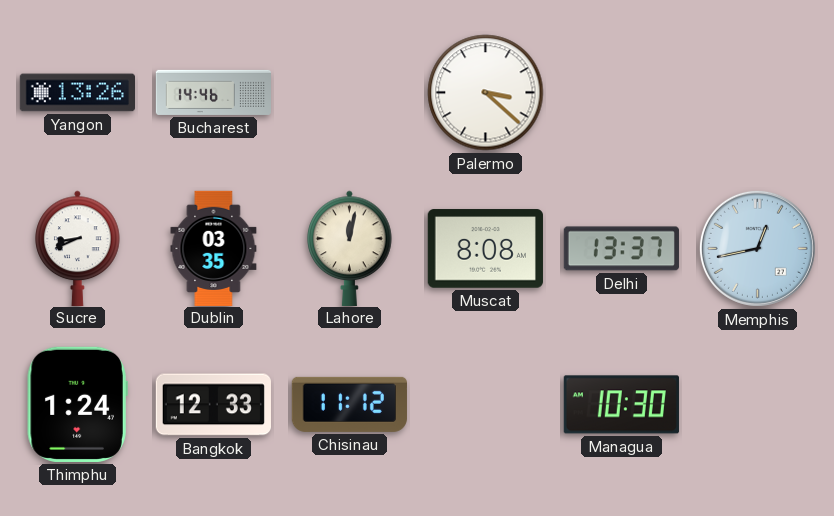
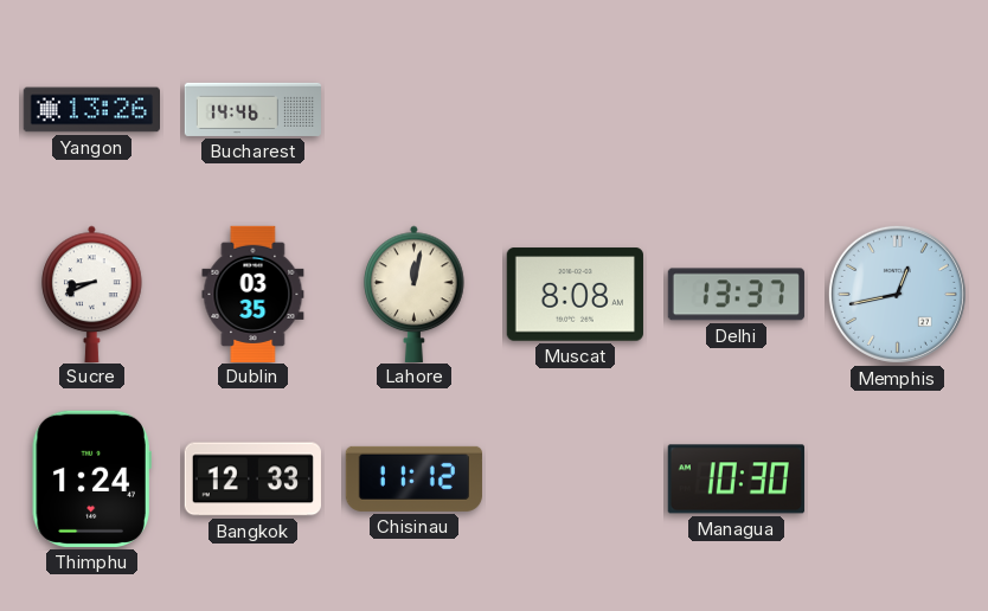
Palermo: 3:22 -> none (486, 93)
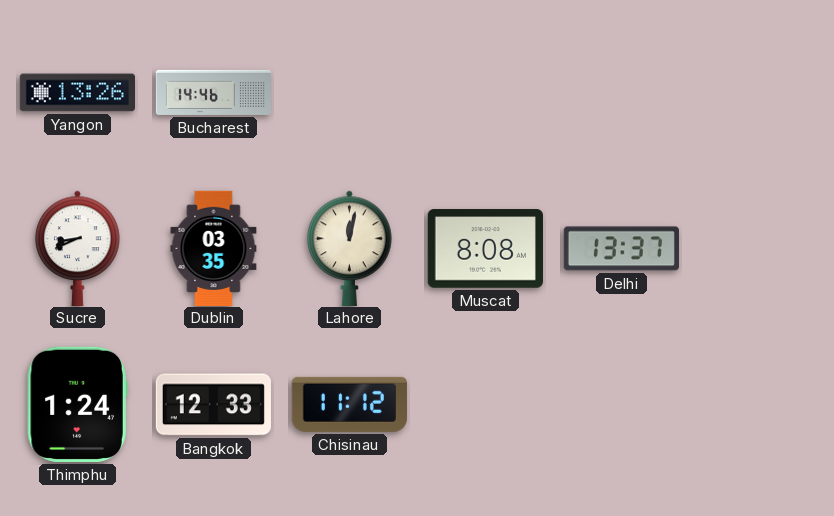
Memphis: 12:43 -> none (897, 294)
Managua: 10:30 -> none (736, 480)
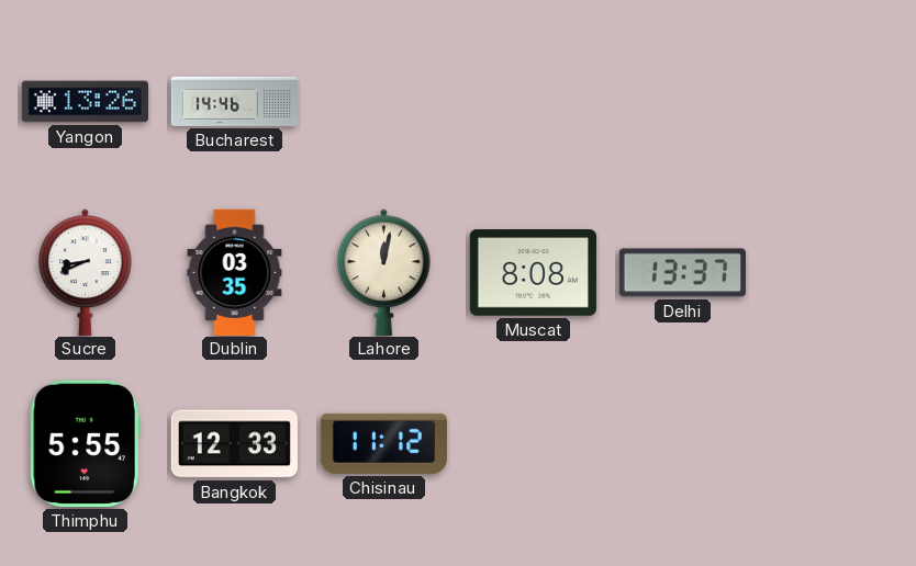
Thimphu: 1:24 -> 5:55 (85, 443)
